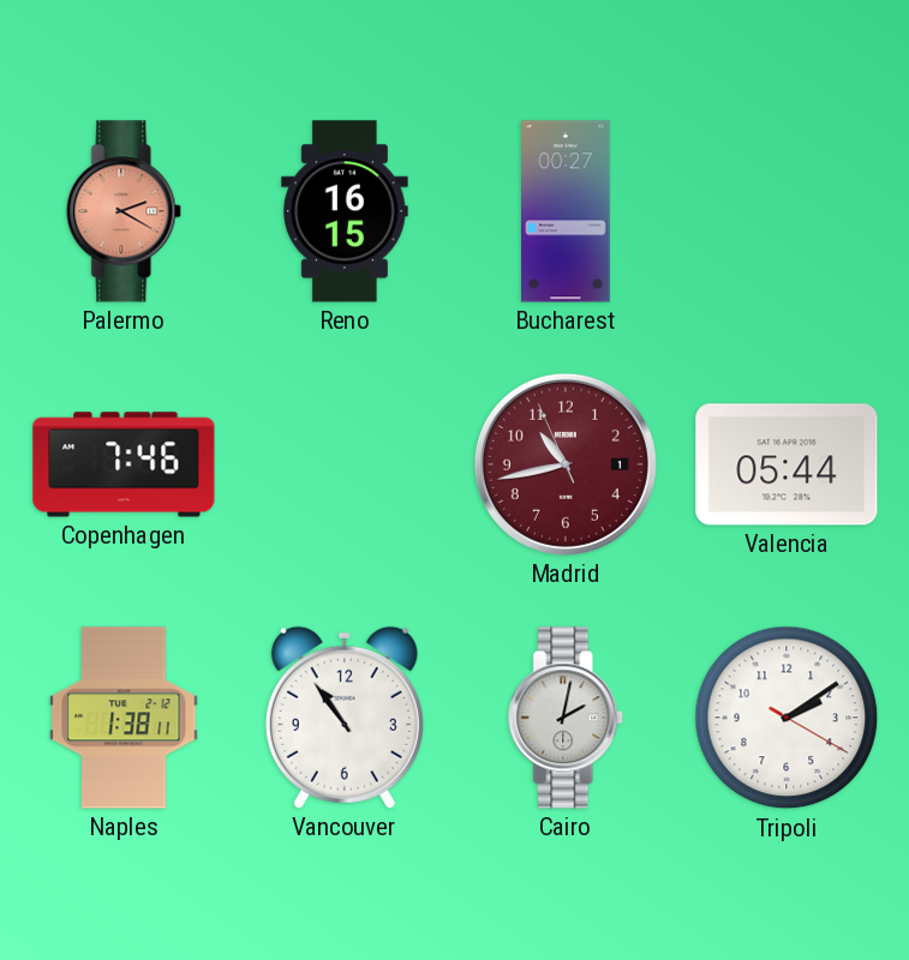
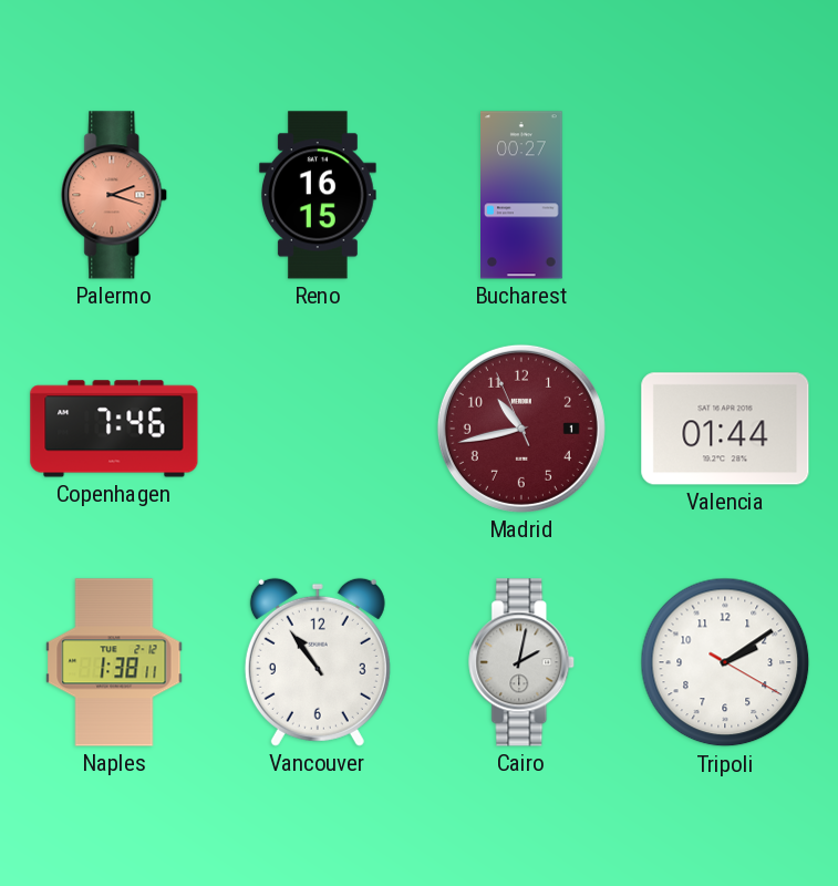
Palermo: 2:20 -> 2:18 (115, 195)
Valencia: 05:44 -> 01:44 (725, 429)
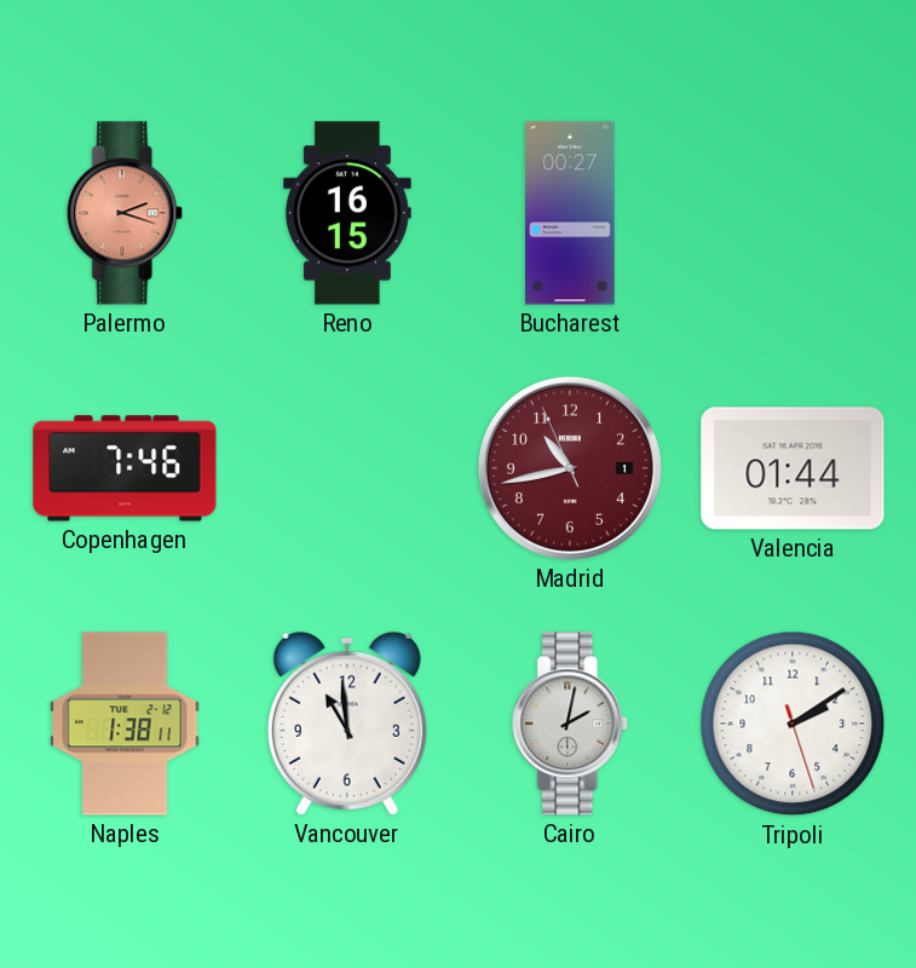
Vancouver: 10:54 -> 10:59 (347, 724)
Tripoli: 2:09:20 -> 2:09:27 (793, 724)
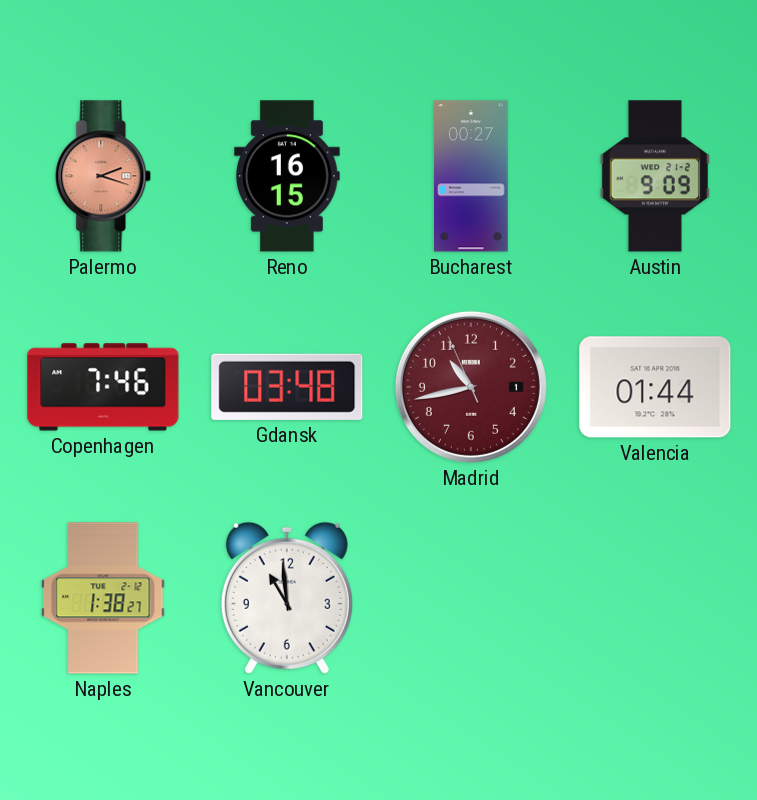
Austin: none -> 9:09 (655, 176)
Gdansk: none -> 03:48 (287, 387)
Naples: 1:38:11 -> 1:38:27 (103, 598)
Cairo: 2:02 -> none (571, 724)
Tripoli: 2:09 -> none (793, 724)
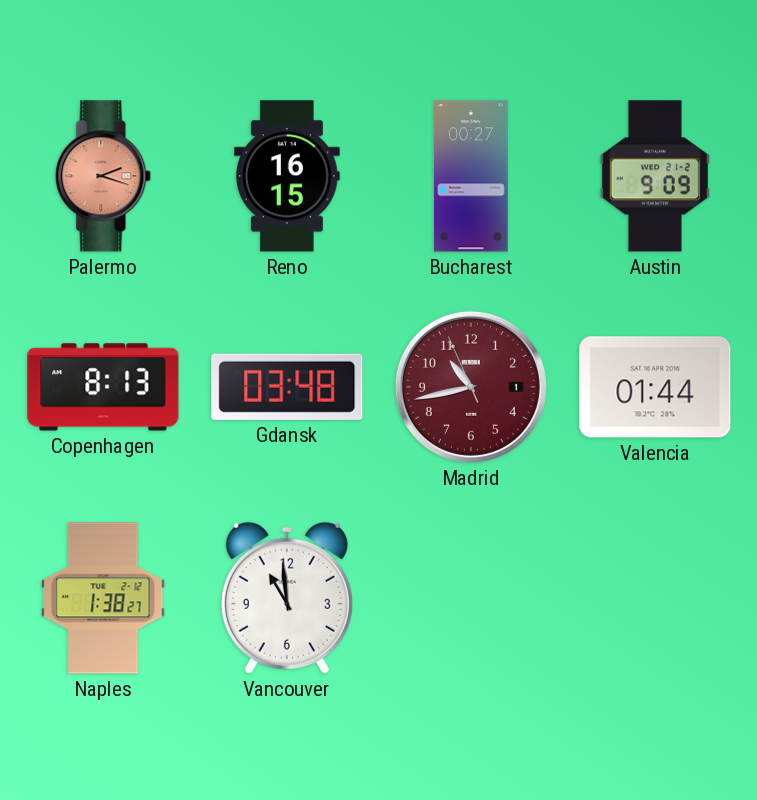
Copenhagen: 7:46 -> 8:13 (103, 387)
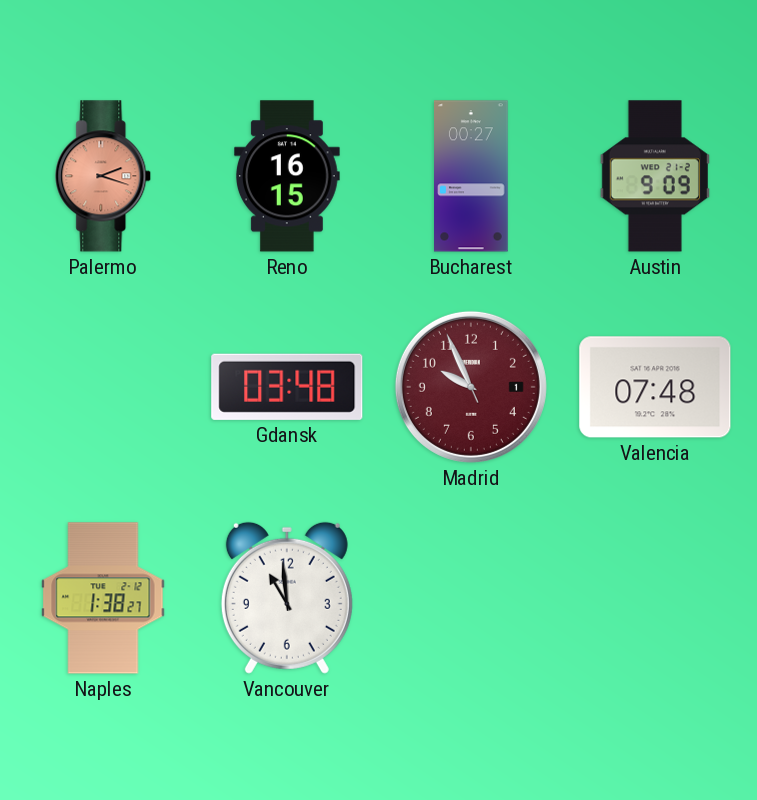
Copenhagen: 8:13 -> none (103, 387)
Madrid: 10:42 -> 9:55 (471, 387)
Valencia: 01:44 -> 07:48 (655, 387)
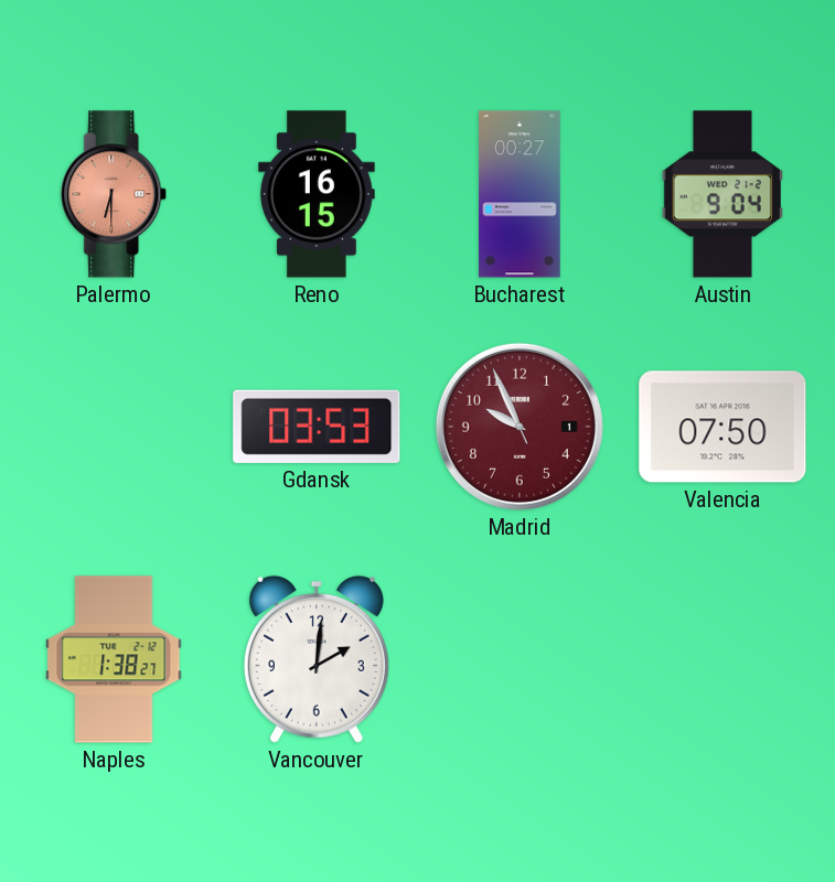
Palermo: 2:18 -> 6:30 (115, 194)
Austin: 9:09 -> 9:04 (722, 194)
Gdansk: 03:48 -> 03:53 (317, 427)
Valencia: 07:48 -> 07:50 (722, 427)
Vancouver: 10:59 -> 2:01 (317, 659)
